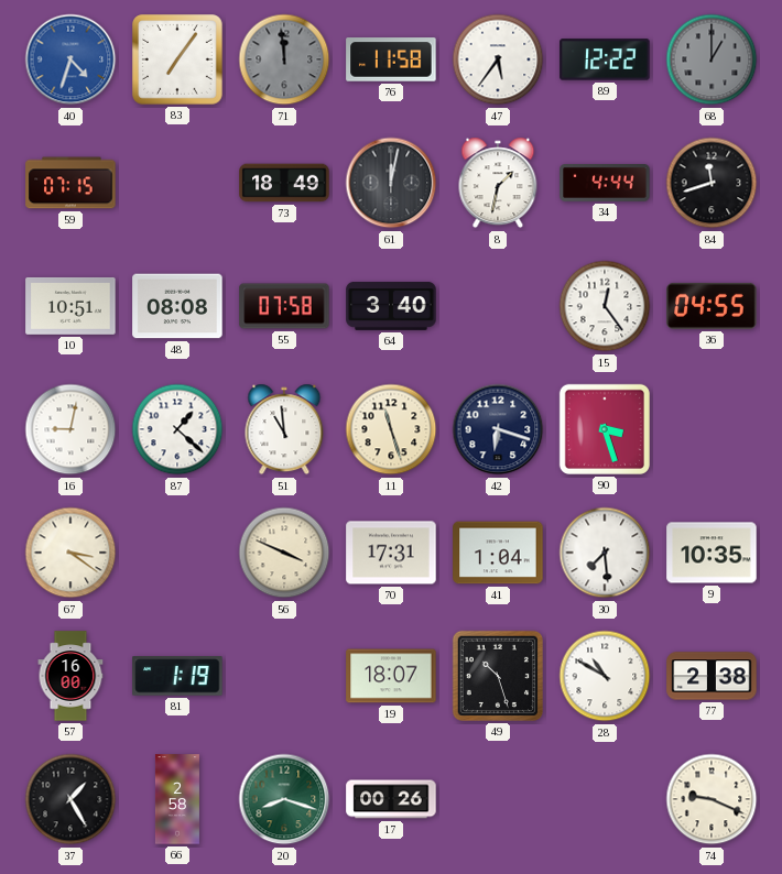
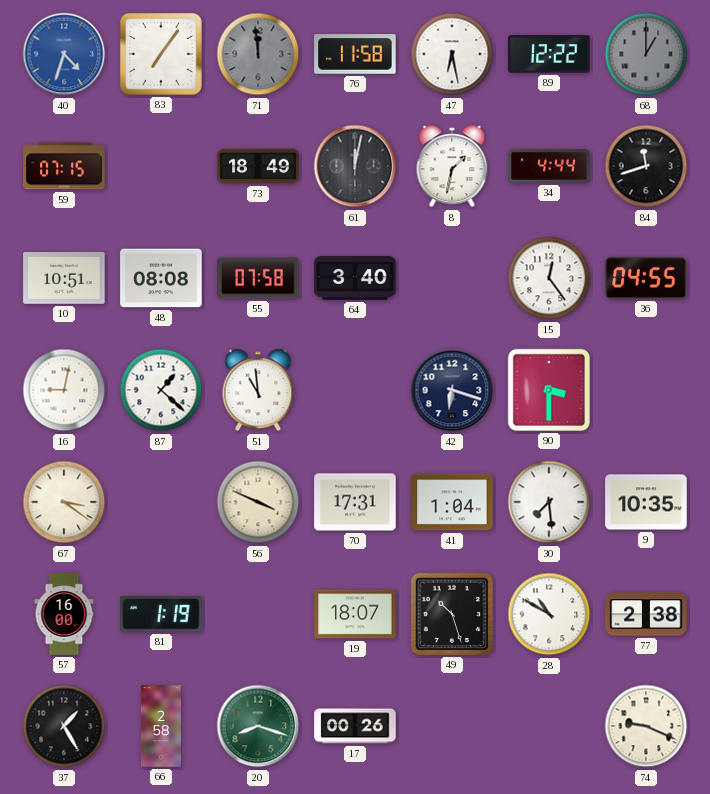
47: 5:36 -> 6:28 (452, 54)
11: 11:27 -> none (391, 429)
90: 3:27 -> 3:30 (549, 390)
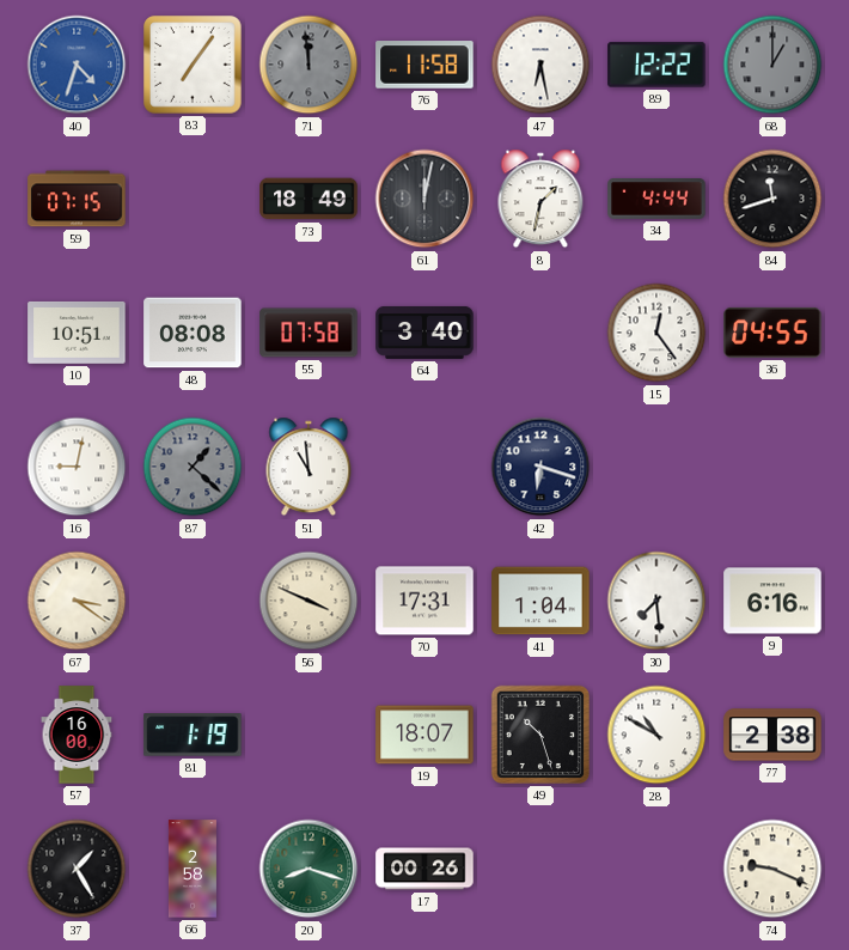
87 dial: white -> grey (193, 467)
90: 3:30 -> none (549, 390)
9: 10:35 -> 6:16 (772, 601)
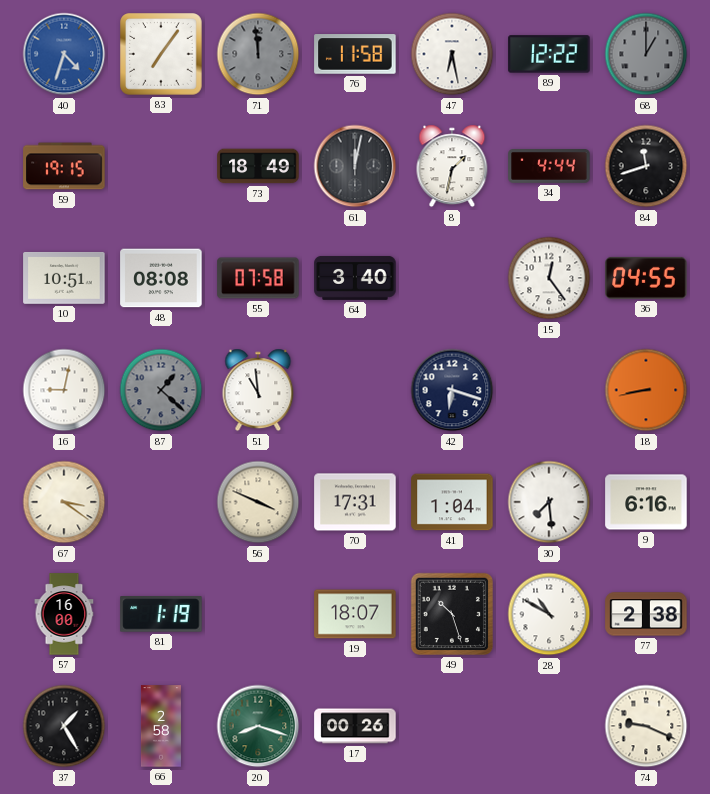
59: 07:15 -> 19:15 (64, 166)
18: none -> 8:43 (646, 390)
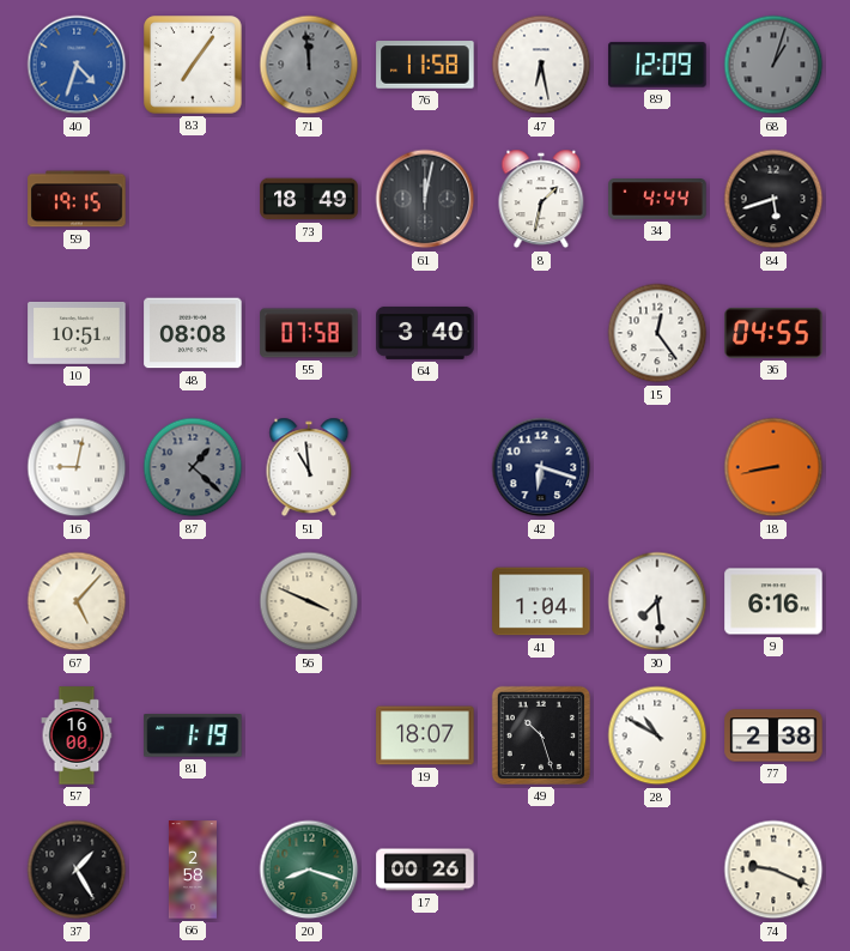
89: 12:22 -> 12:09 (657, 65)
68: 1:00 -> 1:03 (773, 65)
84: 11:42 -> 5:42 (773, 199)
67: 3:21 -> 5:07 (77, 601)
70: 17:31 -> none (355, 502)
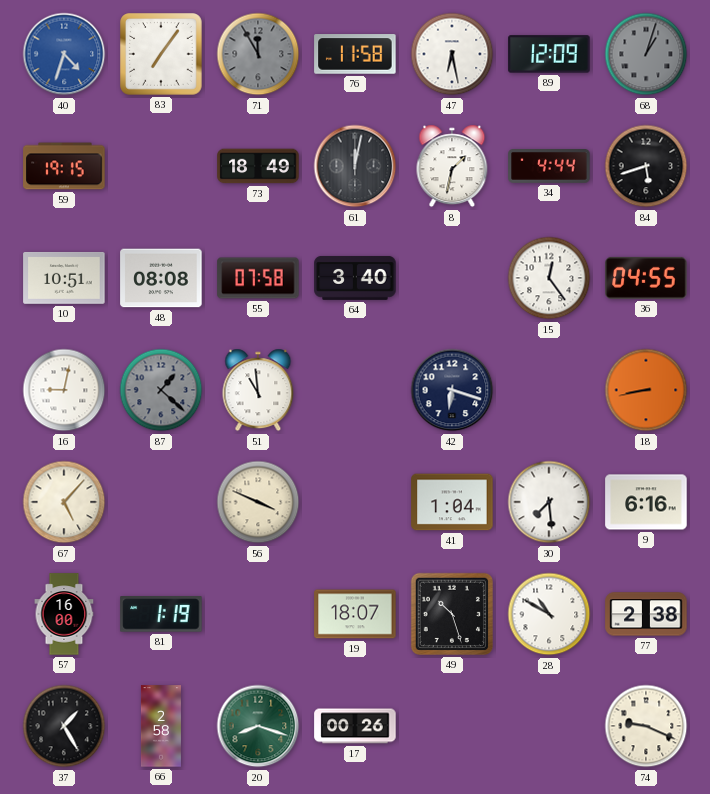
71: 11:59 -> 11:55 (258, 54)
